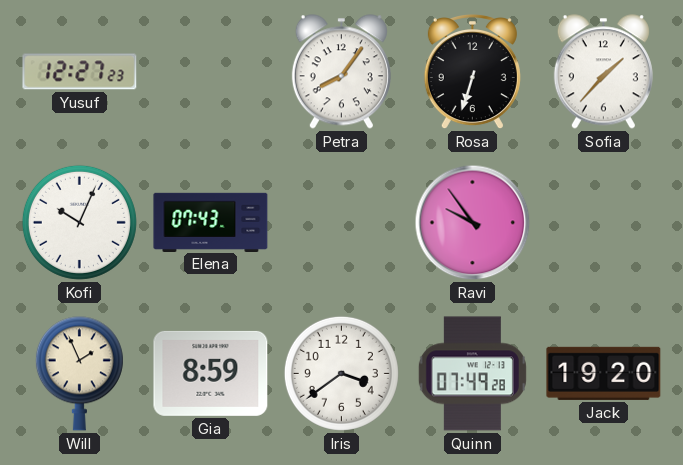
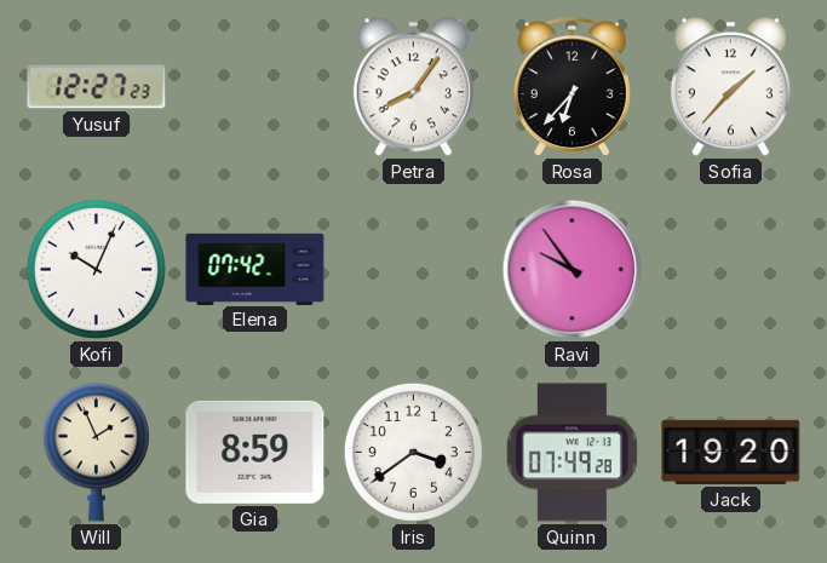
Rosa: 6:33 -> 6:37 (572, 88)
Elena: 07:43 -> 07:42 (255, 269)
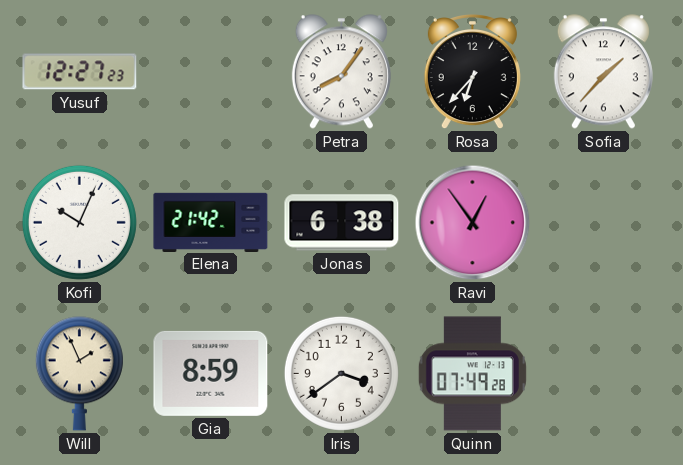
Elena: 07:42 -> 21:42 (211, 222)
Jonas: none -> 6:38 (342, 223)
Ravi: 9:54 -> 12:54 (473, 223)
Jack: 19:20 -> none (731, 452)
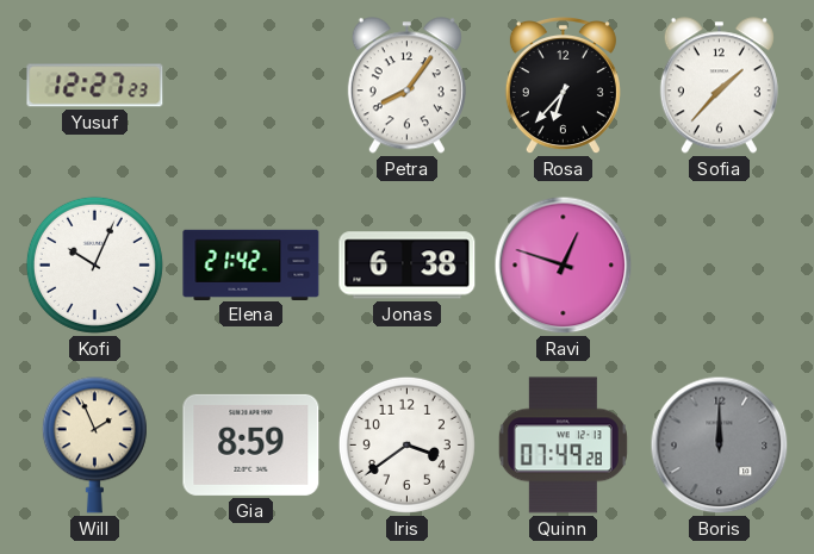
Ravi: 12:54 -> 12:48 (564, 266)
Boris: none -> 12:00 (720, 446)
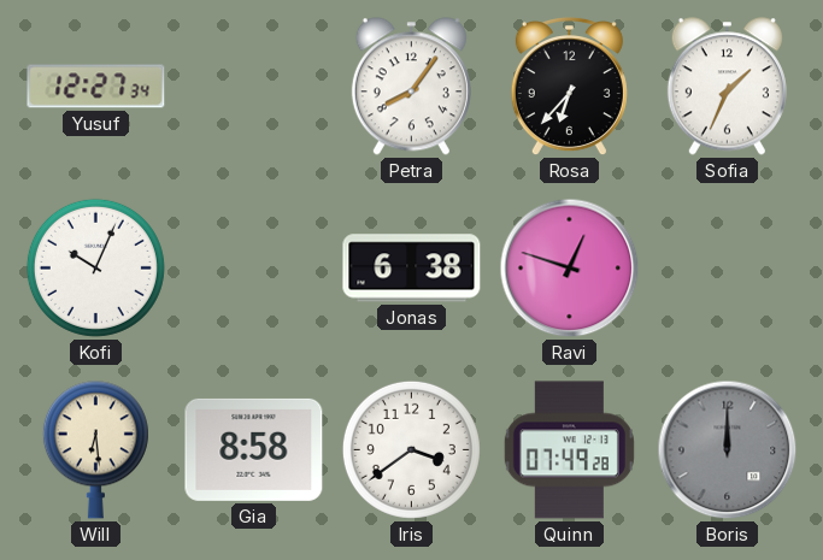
Yusuf: 12:27:23 -> 12:27:34 (96, 87)
Sofia: 1:37 -> 1:34 (727, 87)
Elena: 21:42 -> none (251, 264)
Will: 1:56 -> 6:29 (95, 450)
Gia: 8:59 -> 8:58 (254, 449)
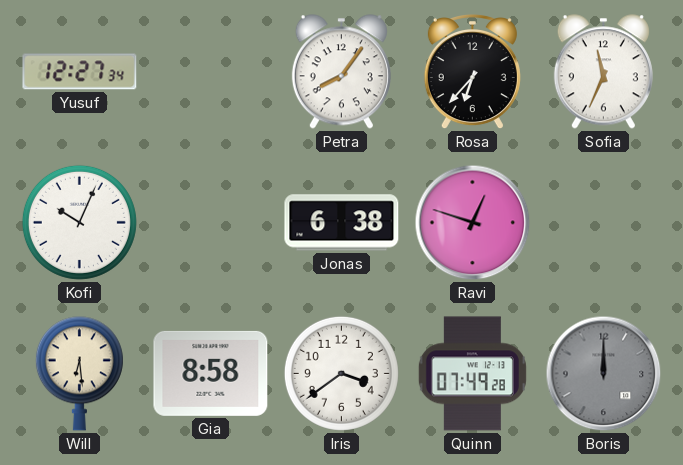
Sofia: 1:34 -> 11:34 (603, 72)
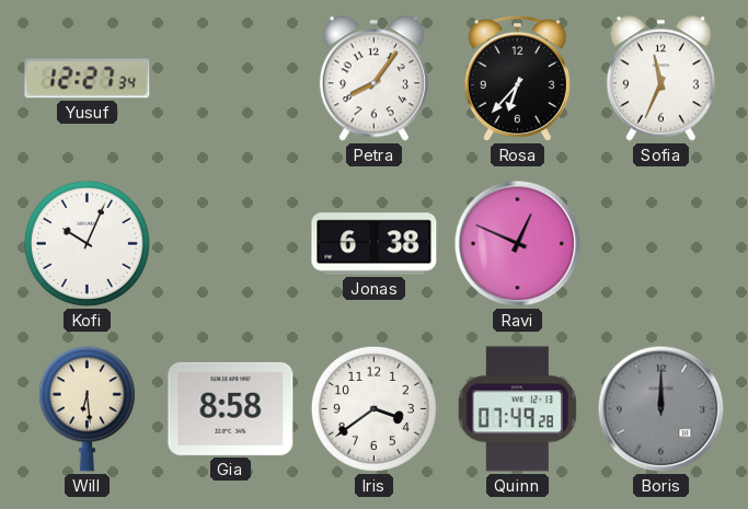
Ravi: 12:48 -> 12:49 (518, 244)
